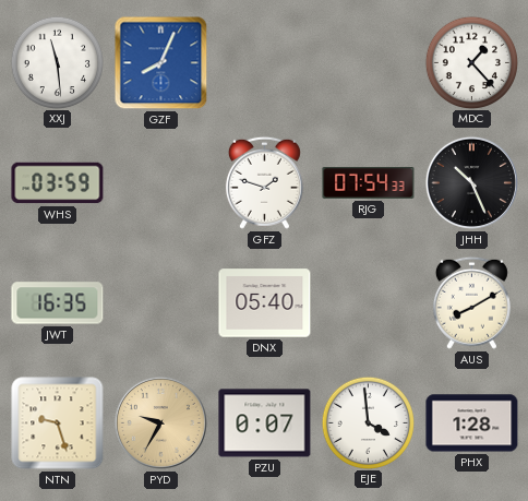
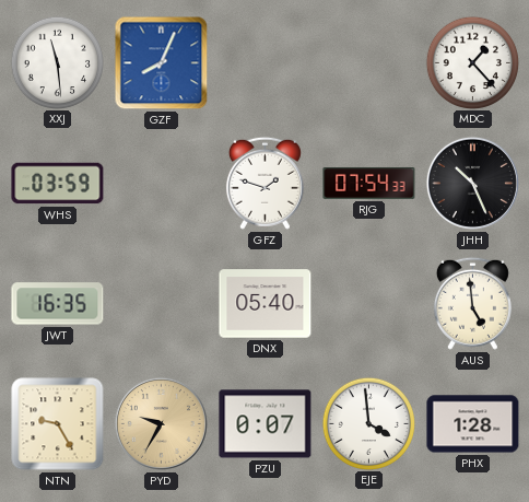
AUS: 8:10 -> 4:59 (472, 303)
NTN: 9:27 -> 9:25 (58, 424)
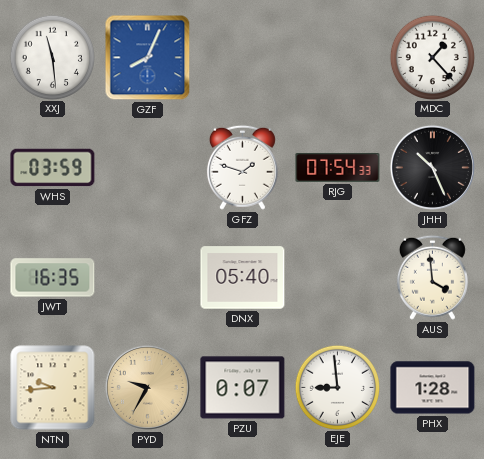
AUS: 4:59 -> 3:59 (432, 277)
NTN: 9:25 -> 9:44 (53, 388)
EJE: 3:59 -> 8:59 (337, 387)
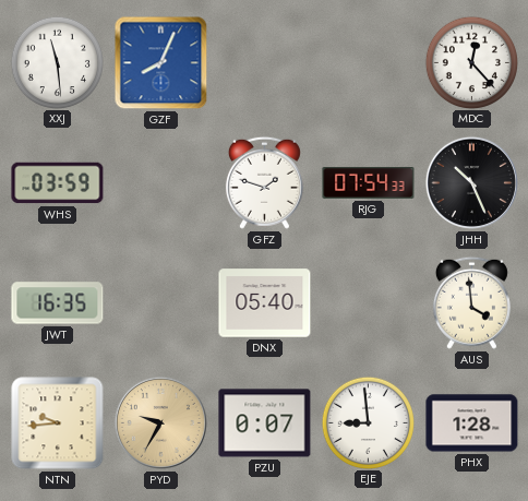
MDC: 1:23 -> 12:23 (471, 62)
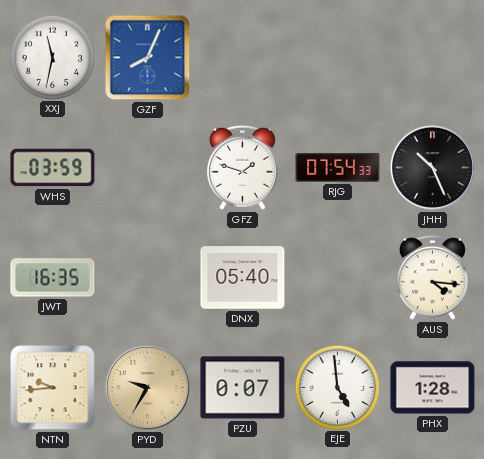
XXJ: 11:29 -> 11:32 (52, 57)
MDC: 12:23 -> none (471, 62)
AUS: 3:59 -> 4:16 (432, 277)
EJE: 8:59 -> 4:59 (337, 387)
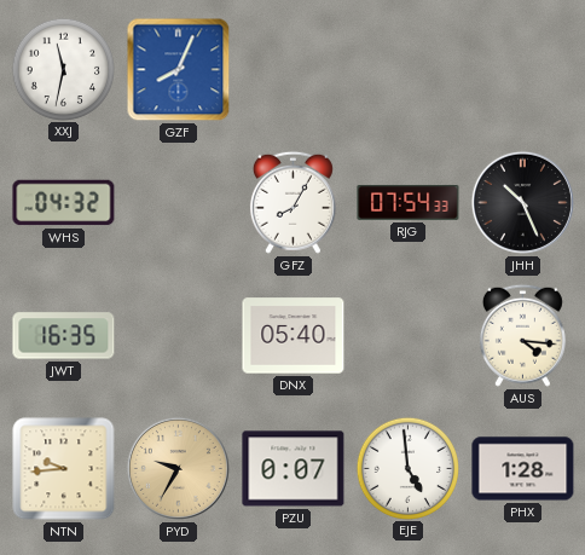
WHS: 03:59 -> 04:32 (64, 203)
GFZ: 1:48 -> 8:05 (292, 202)
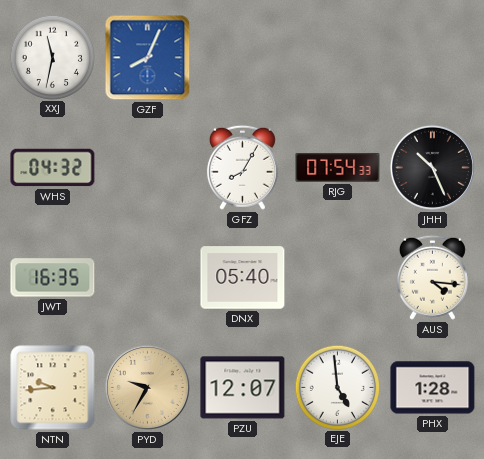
PZU: 0:07 -> 12:07 (243, 388)
